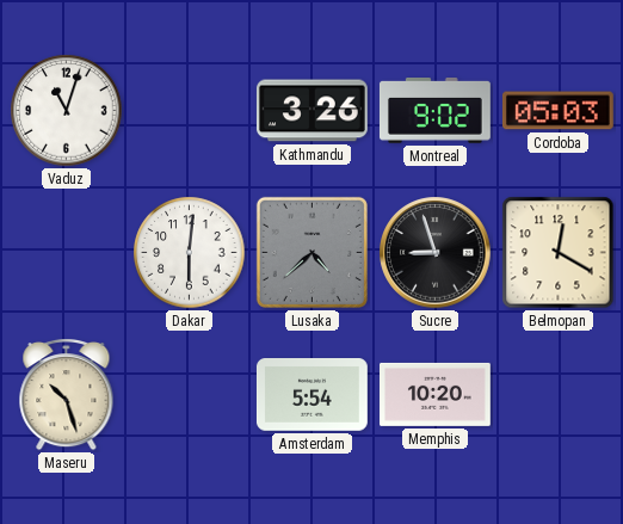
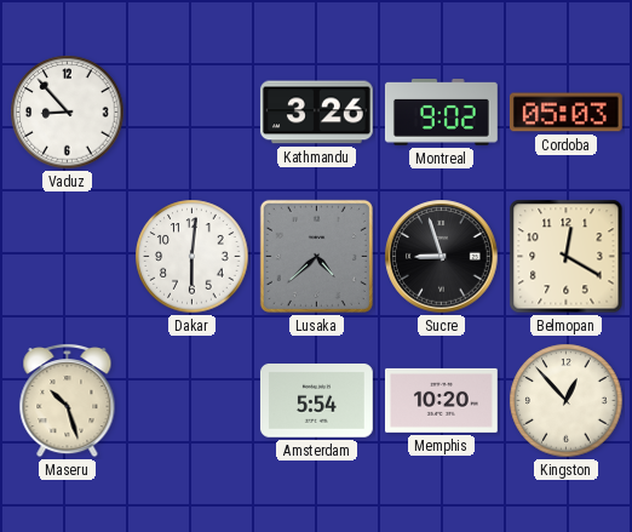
Vaduz: 11:03 -> 8:53 (68, 113)
Kingston: none -> 12:53 (567, 401)
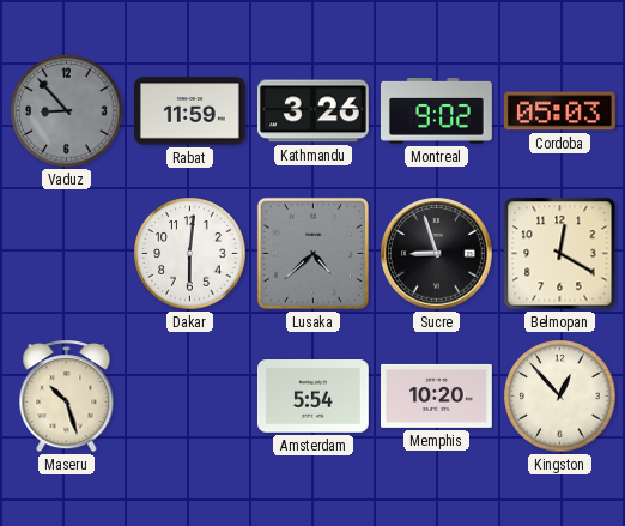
Vaduz dial: white -> grey (67, 111)
Rabat: none -> 11:59 (190, 111)
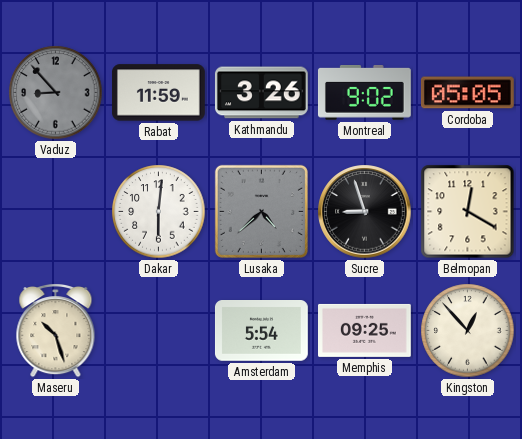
Cordoba: 05:03 -> 05:05 (467, 93)
Memphis: 10:20 -> 09:25 (365, 330)
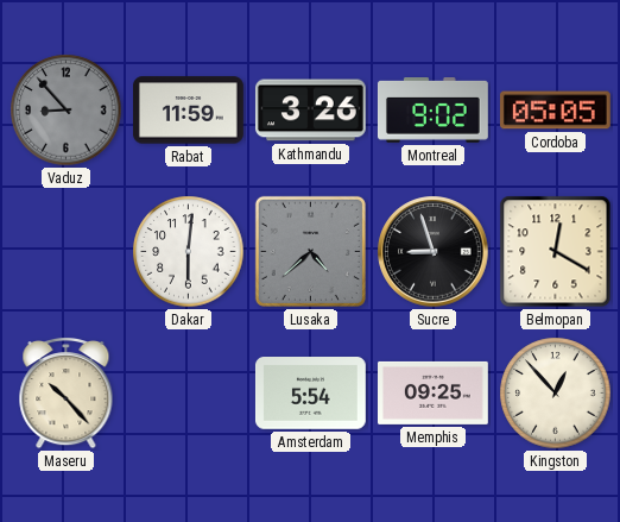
Maseru: 10:27 -> 10:23 (67, 394)
